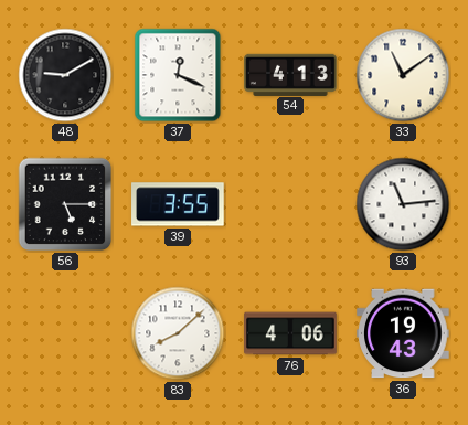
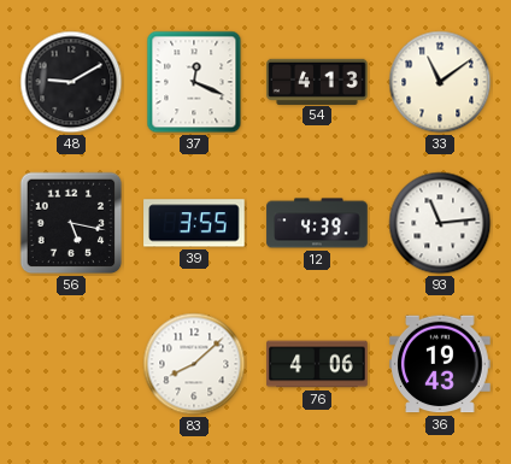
56: 5:15 -> 5:17 (71, 223)
12: none -> 4:39 (317, 223)
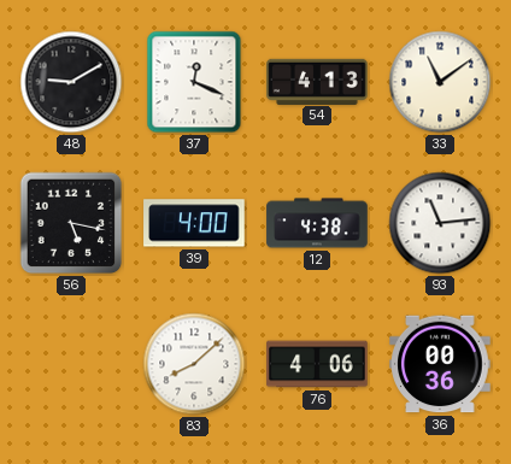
39: 3:55 -> 4:00 (194, 223)
12: 4:39 -> 4:38 (317, 223)
36: 19:43 -> 00:36 (440, 364)
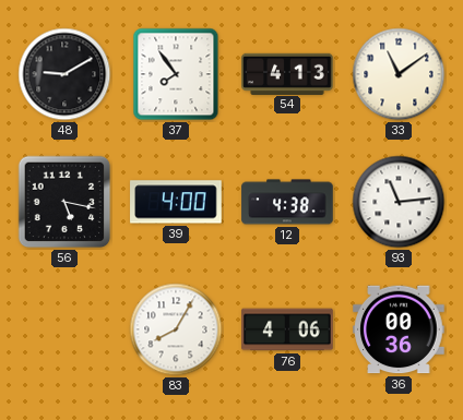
37: 12:19 -> 7:54 (176, 74)
83: 8:08 -> 8:05 (176, 329)
